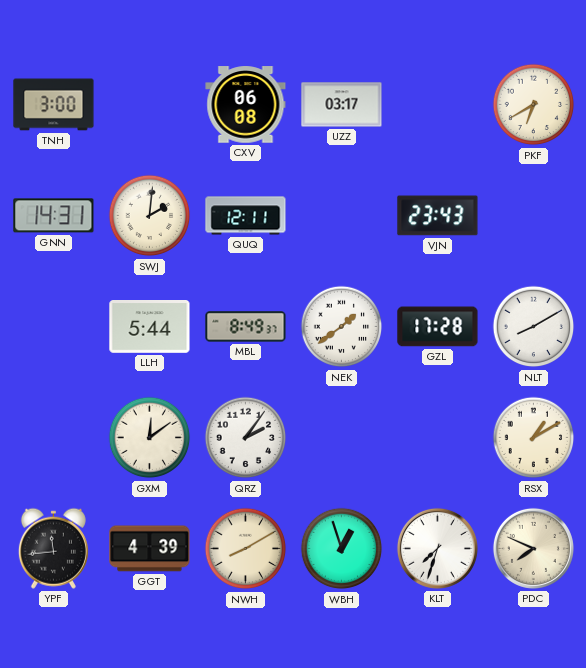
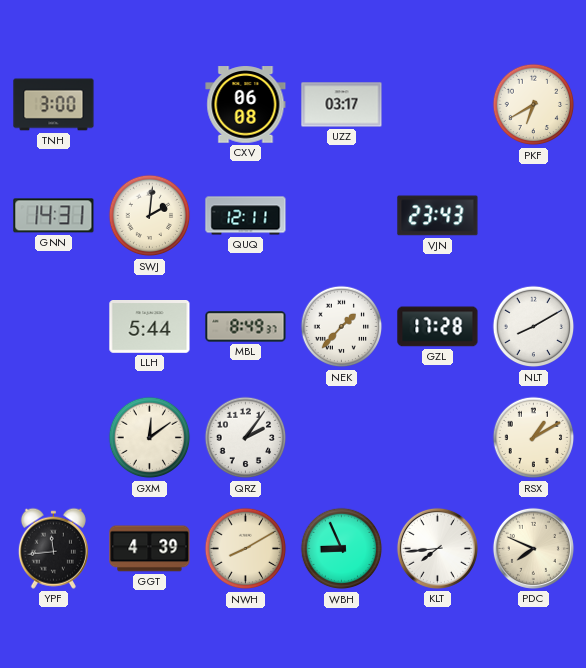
NEK: 1:39 -> 1:37 (342, 327)
WBH: 12:57 -> 8:56 (342, 549)
KLT: 7:33 -> 7:44 (437, 548)
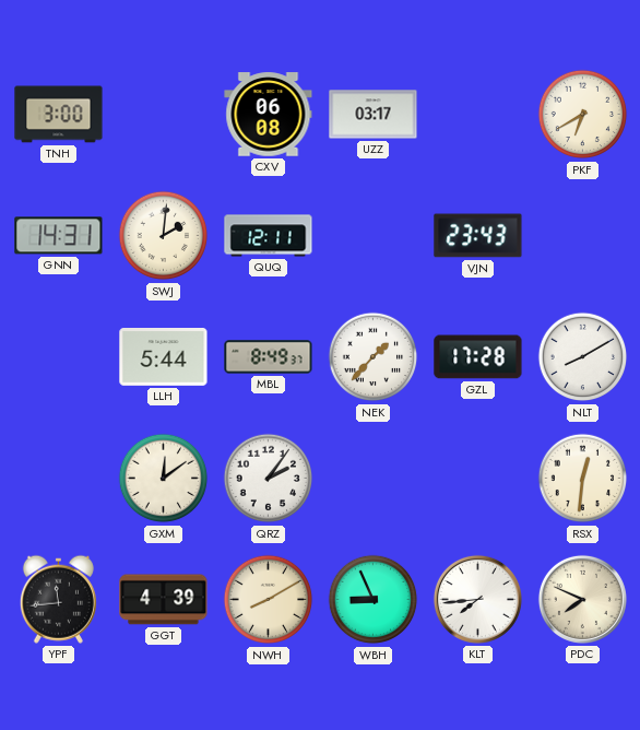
RSX: 1:10 -> 12:31 (583, 479)
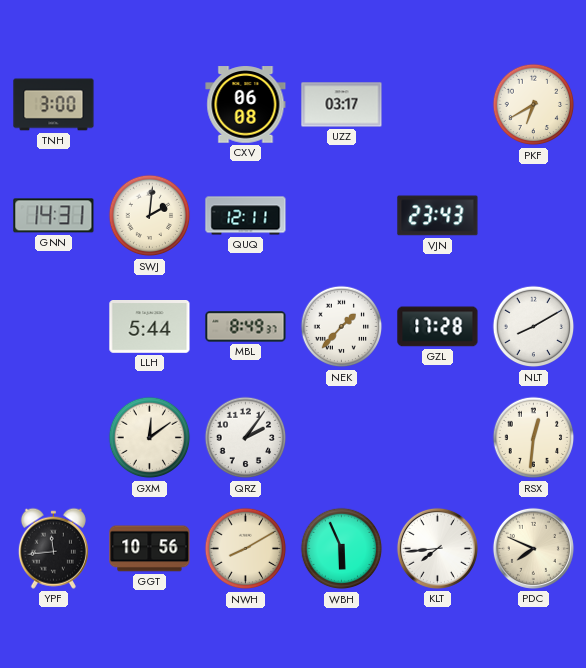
GGT: 4:39 -> 10:56 (150, 549)
WBH: 8:56 -> 5:56 (342, 549)
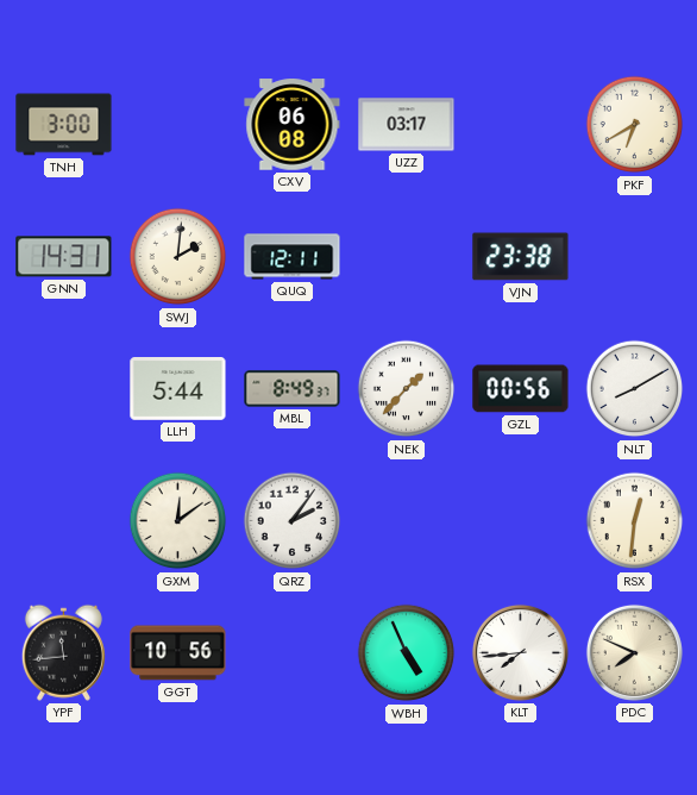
VJN: 23:43 -> 23:38 (521, 257)
GZL: 17:28 -> 00:56 (521, 389)
NWH: 8:10 -> none (246, 549)
WBH: 5:56 -> 4:56 (407, 653)
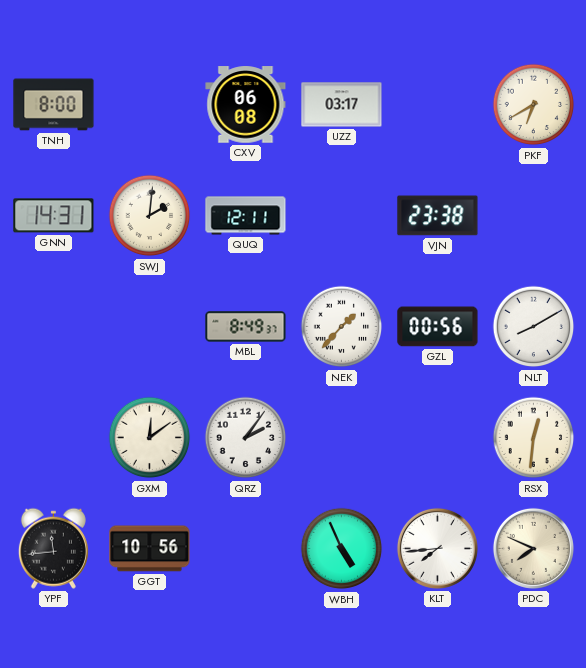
TNH: 3:00 -> 8:00 (54, 105)
LLH: 5:44 -> none (178, 389)
